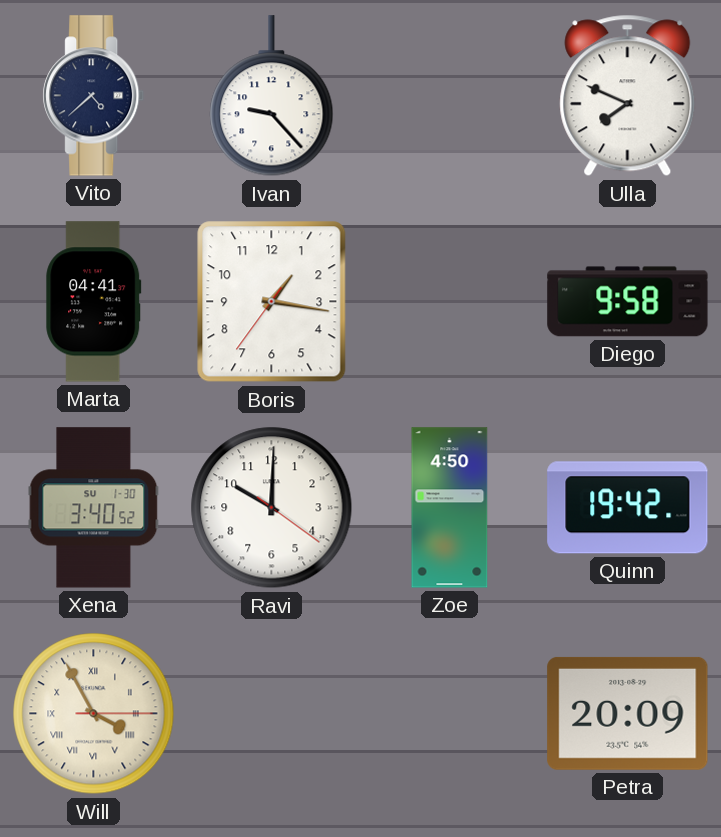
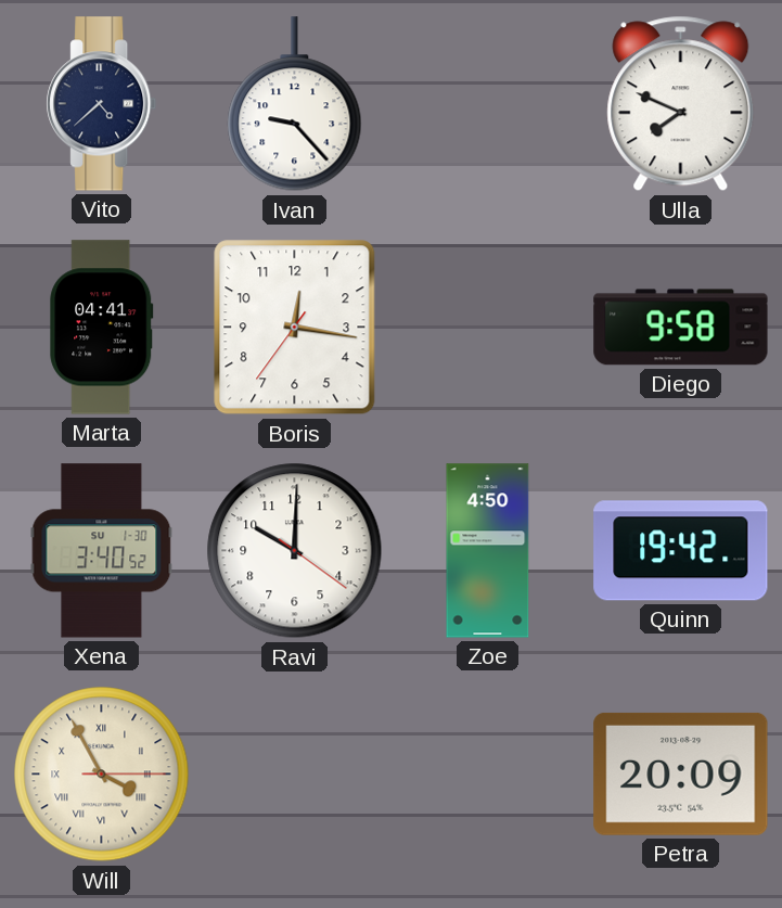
Boris: 1:16 -> 12:16 (295, 328)
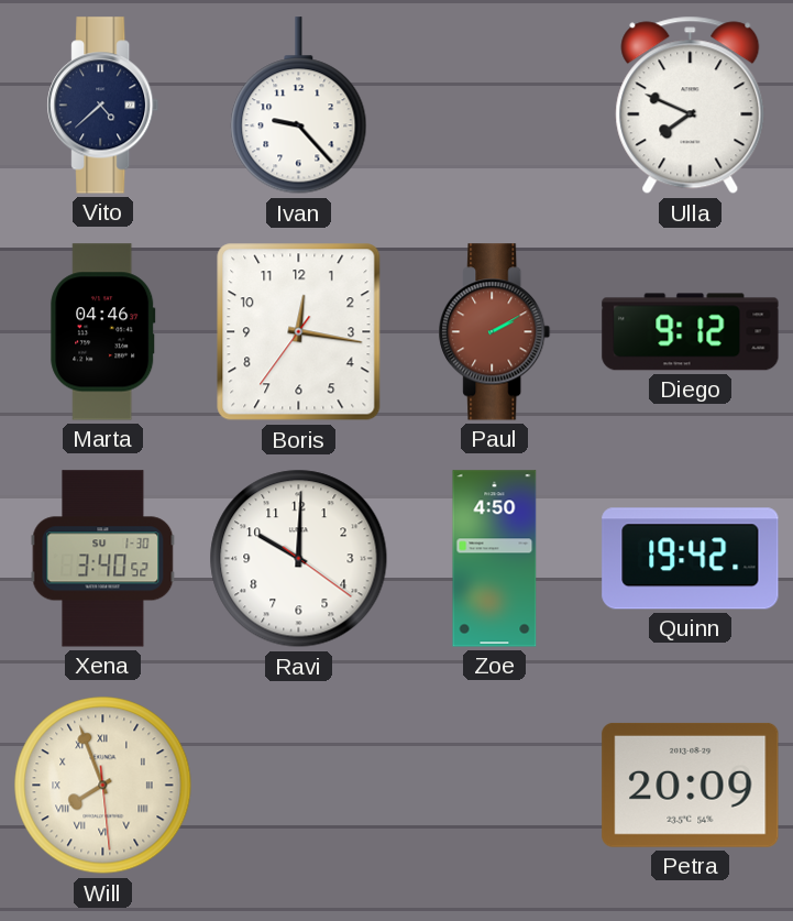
Marta: 04:41 -> 04:46 (103, 332)
Paul: none -> 2:10 (495, 332)
Diego: 9:58 -> 9:12 (691, 332)
Will: 3:55 -> 7:56 (103, 786)
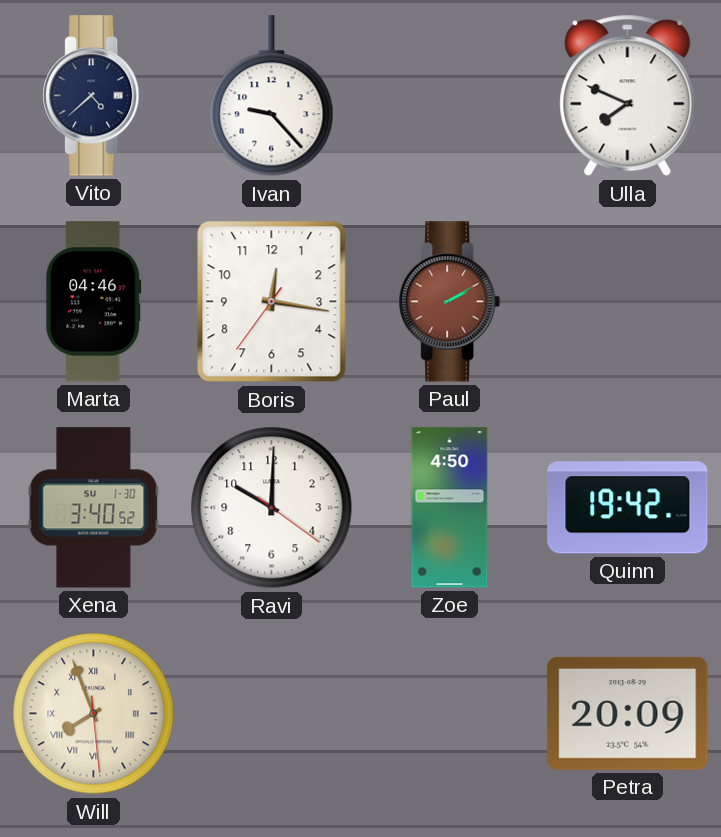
Diego: 9:12 -> none (691, 332)
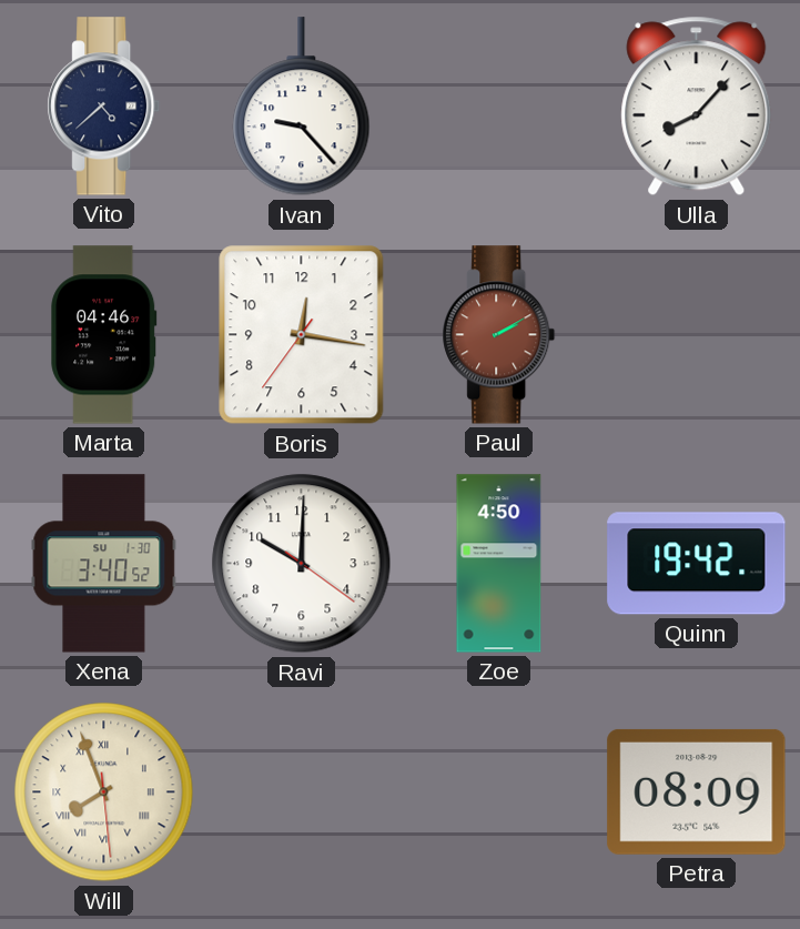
Ulla: 7:49 -> 8:07 (697, 107)
Petra: 20:09 -> 08:09 (697, 791)
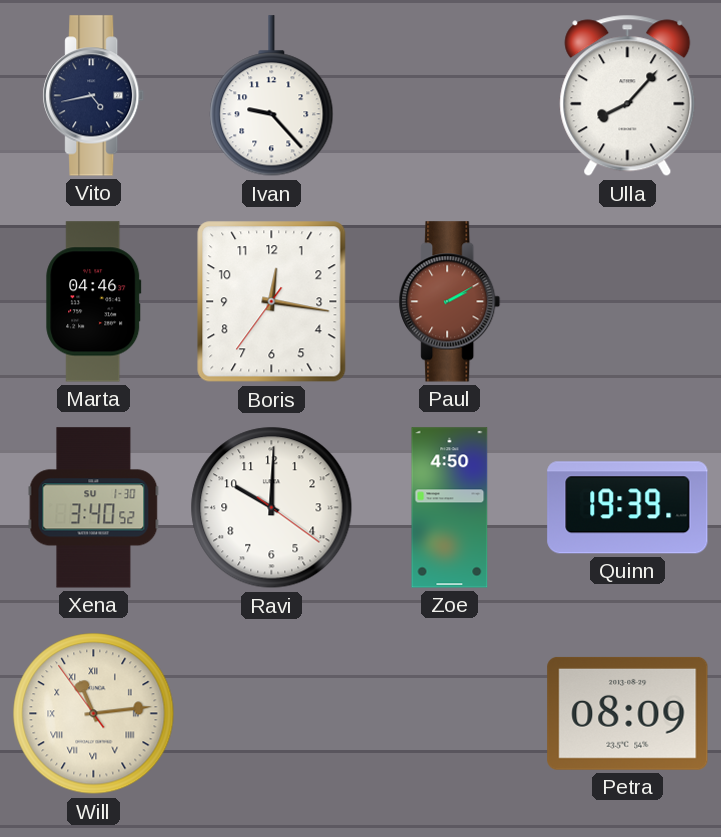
Vito: 4:38 -> 4:43 (94, 96)
Quinn: 19:42 -> 19:39 (628, 508)
Will: 7:56 -> 11:13 (94, 714)
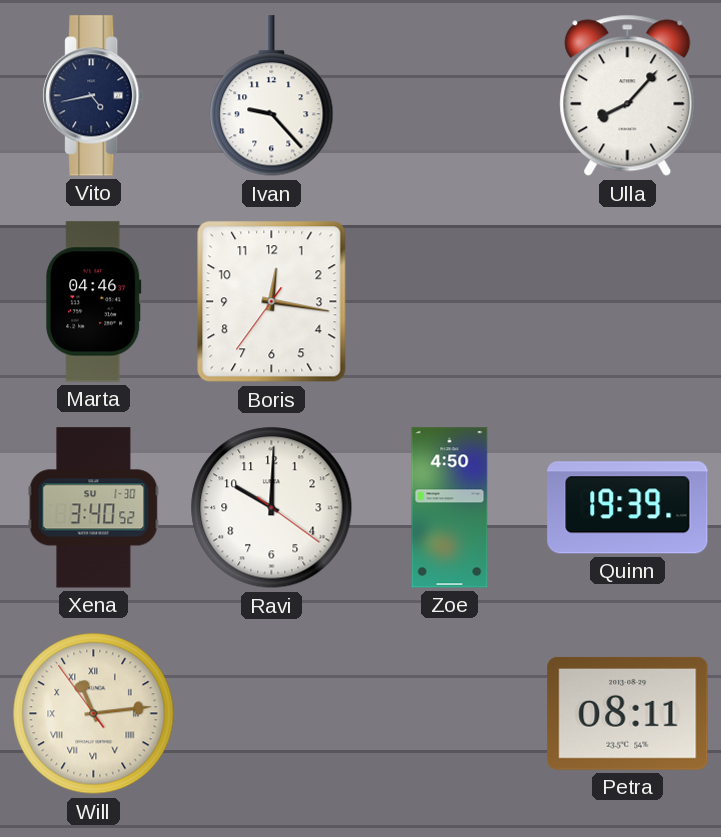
Paul: 2:10 -> none (450, 302)
Petra: 08:09 -> 08:11 (628, 713)
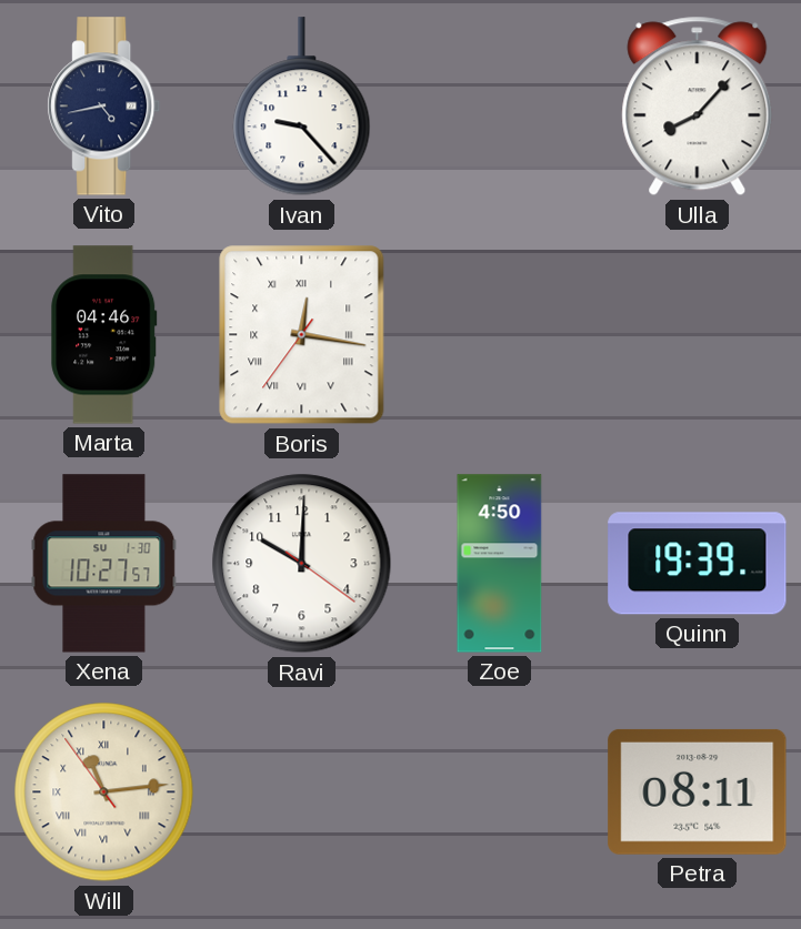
Boris numerals: Arabic -> Roman (302, 335)
Xena: 3:40 -> 10:27 (104, 564)
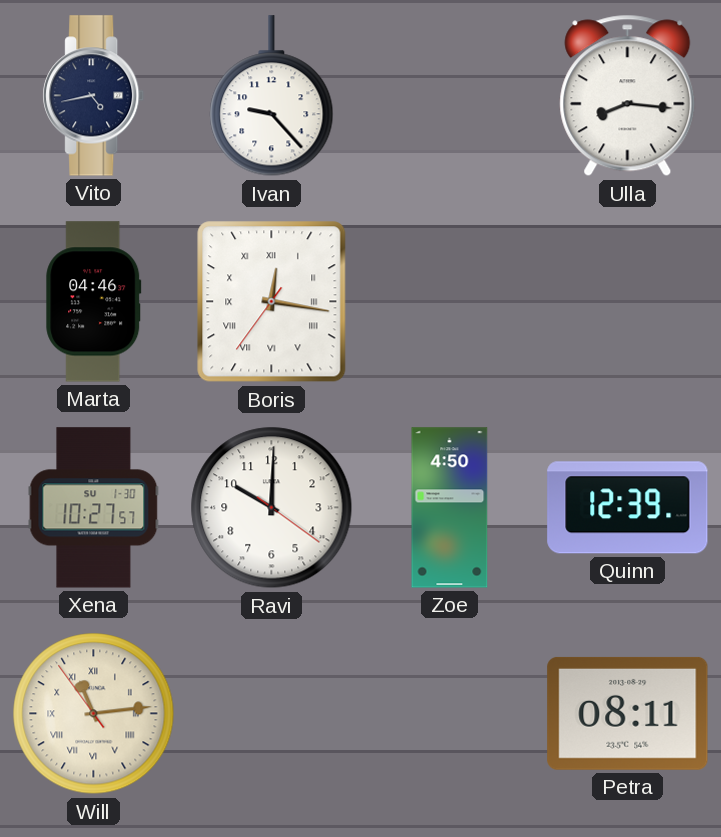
Ulla: 8:07 -> 8:16 (628, 96)
Quinn: 19:39 -> 12:39 (628, 508)
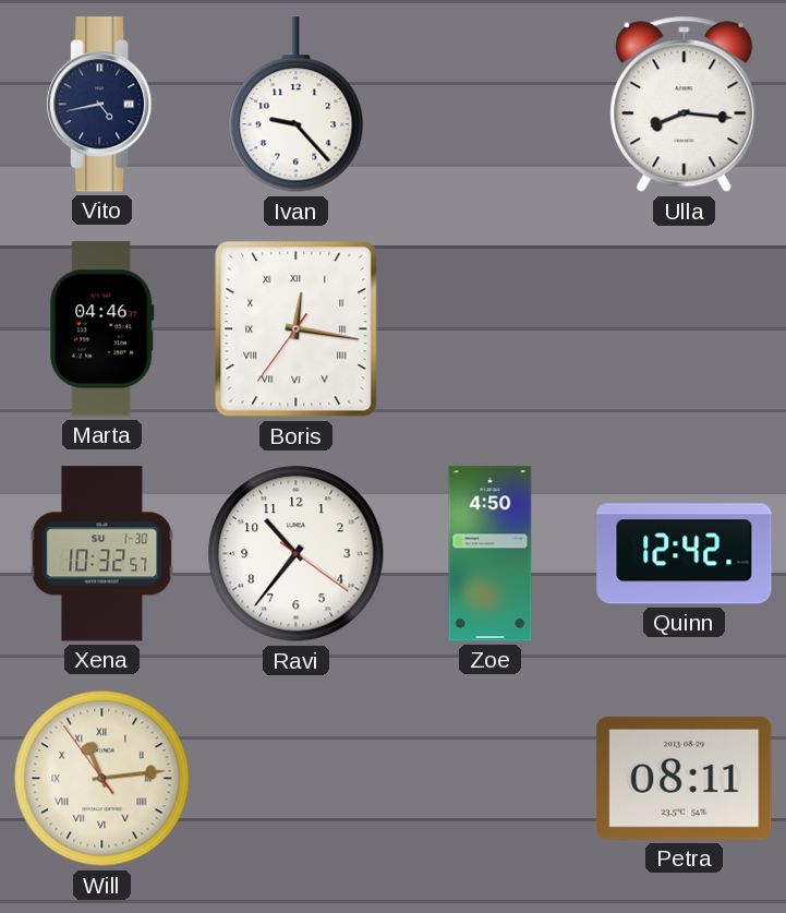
Xena: 10:27 -> 10:32 (102, 554)
Ravi: 10:00 -> 10:36 (297, 554)
Quinn: 12:39 -> 12:42 (685, 554)
